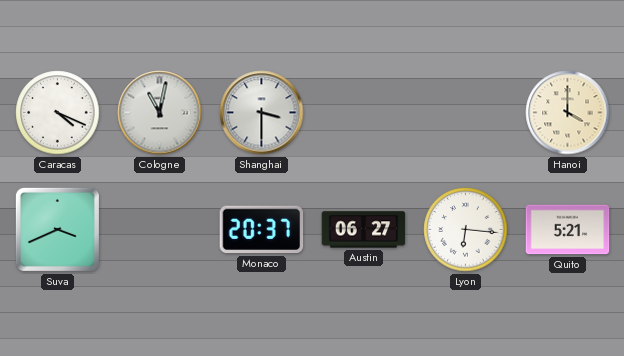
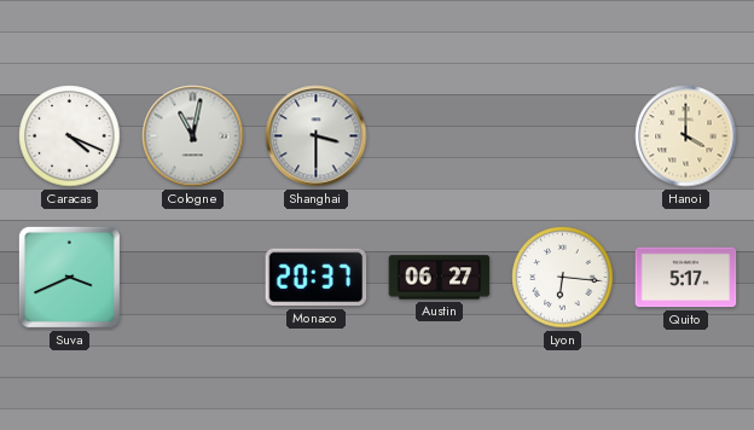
Quito: 5:21 -> 5:17 (686, 278)
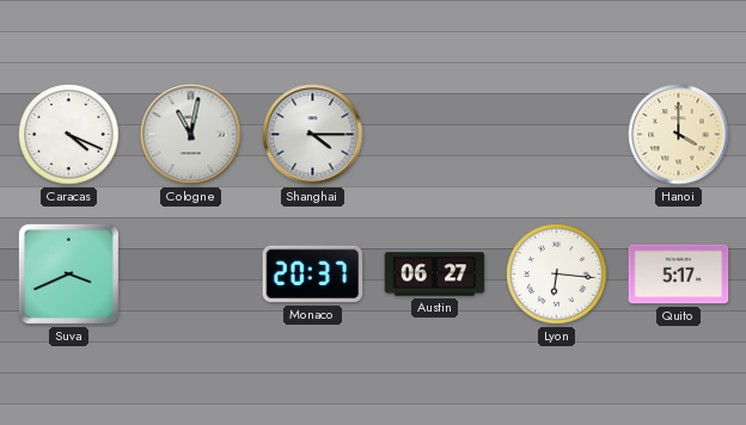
Shanghai: 3:30 -> 4:15 (313, 135)
